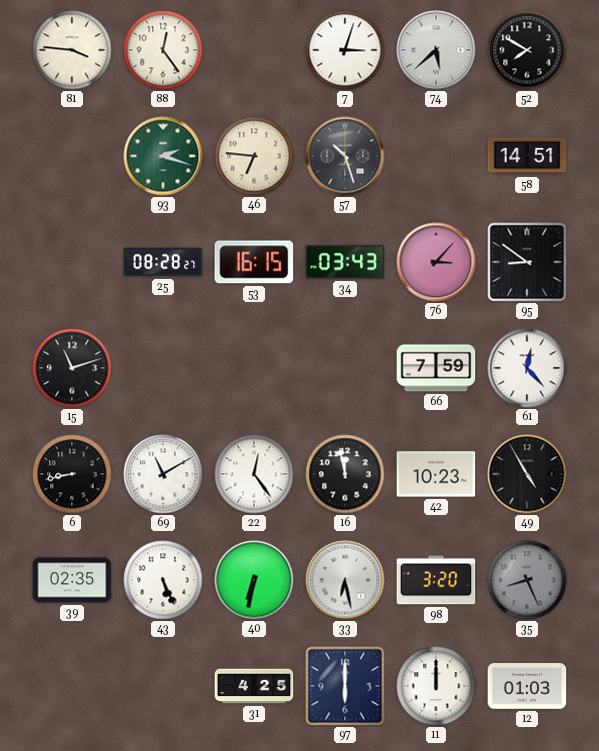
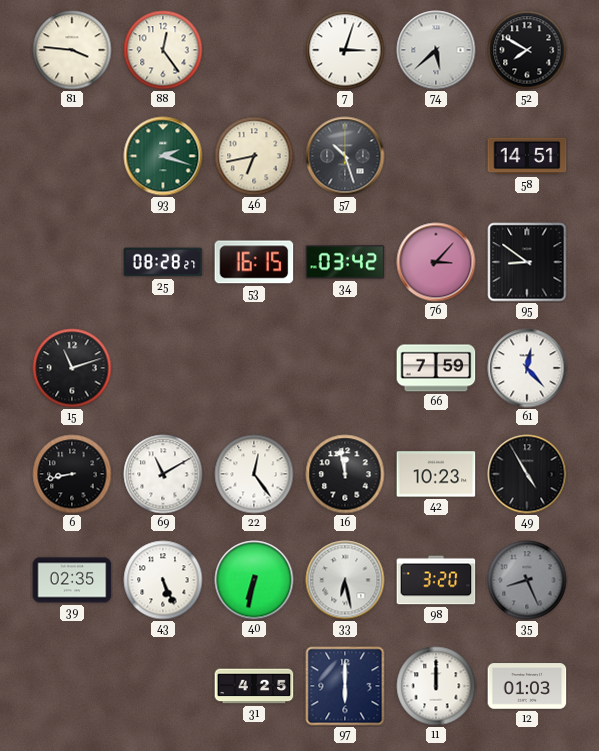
46: 6:46 -> 6:43 (254, 156)
34: 03:43 -> 03:42 (345, 262)
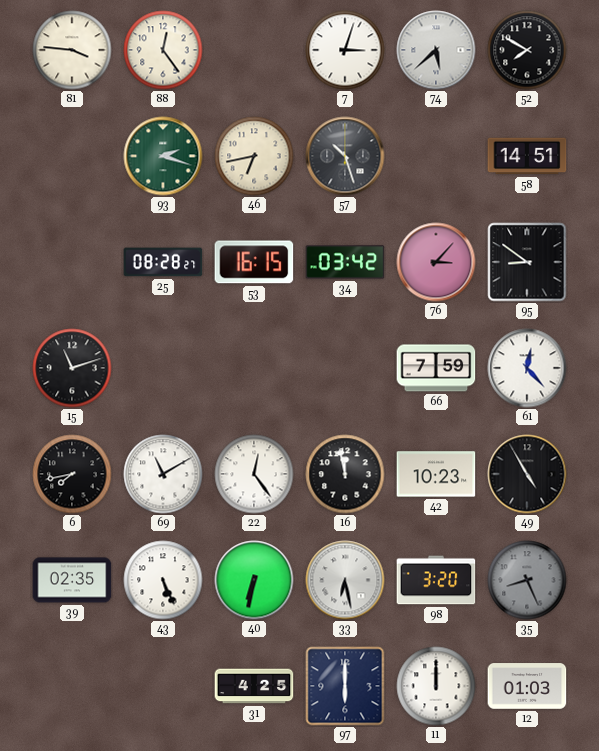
6: 8:43 -> 7:43 (72, 474)
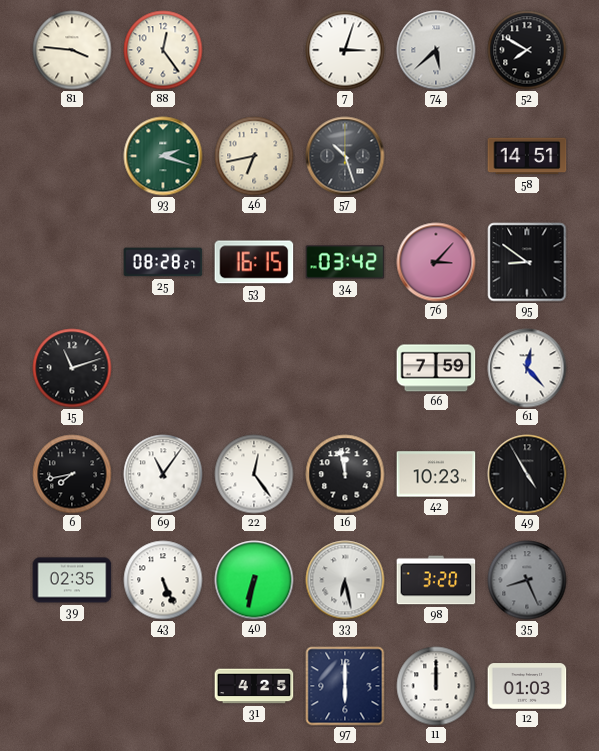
69: 11:10 -> 11:06 (163, 474)
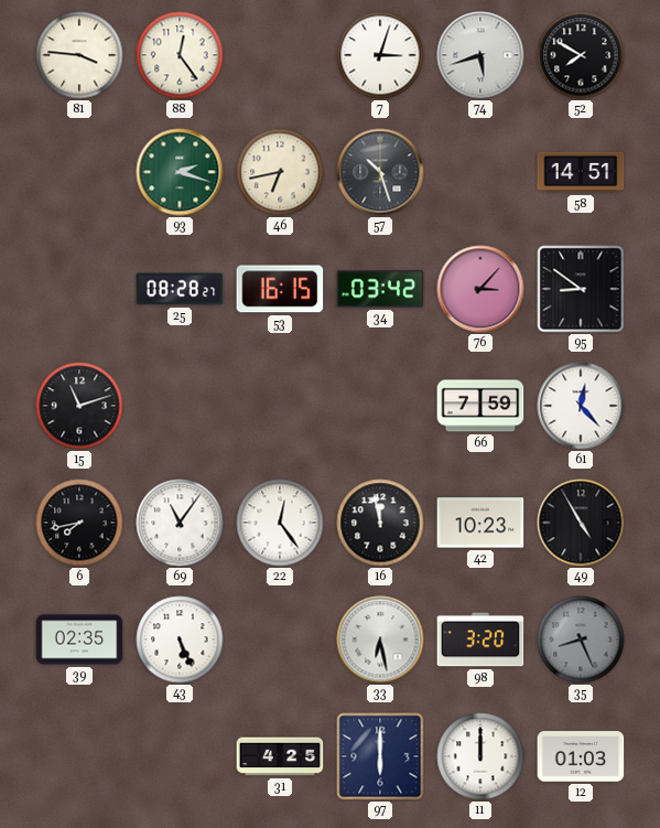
74: 5:38 -> 5:42 (480, 55)
40: 6:32 -> none (254, 580)
